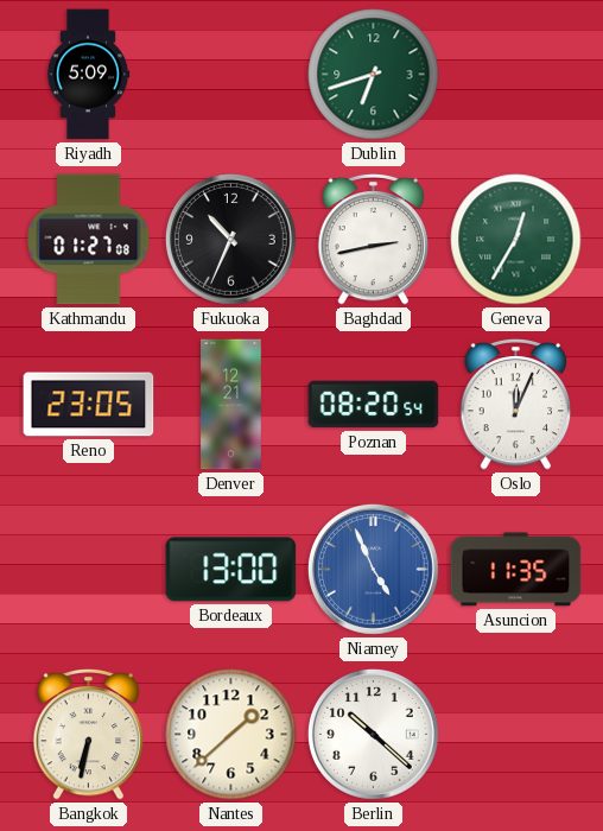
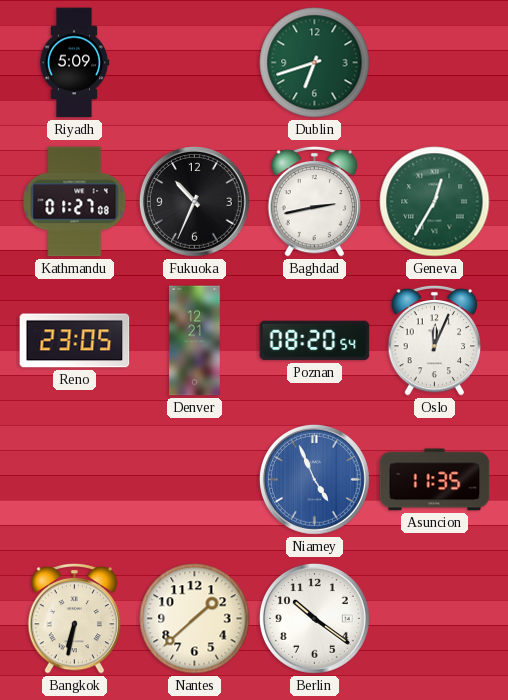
Bordeaux: 13:00 -> none (231, 570)
Berlin: 10:22 -> 10:21 (314, 618)
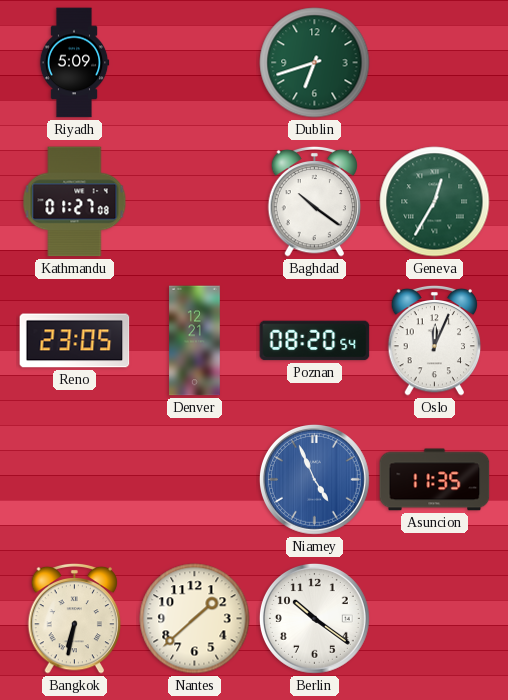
Fukuoka: 10:34 -> none (194, 201)
Baghdad: 2:43 -> 10:21 (315, 201)
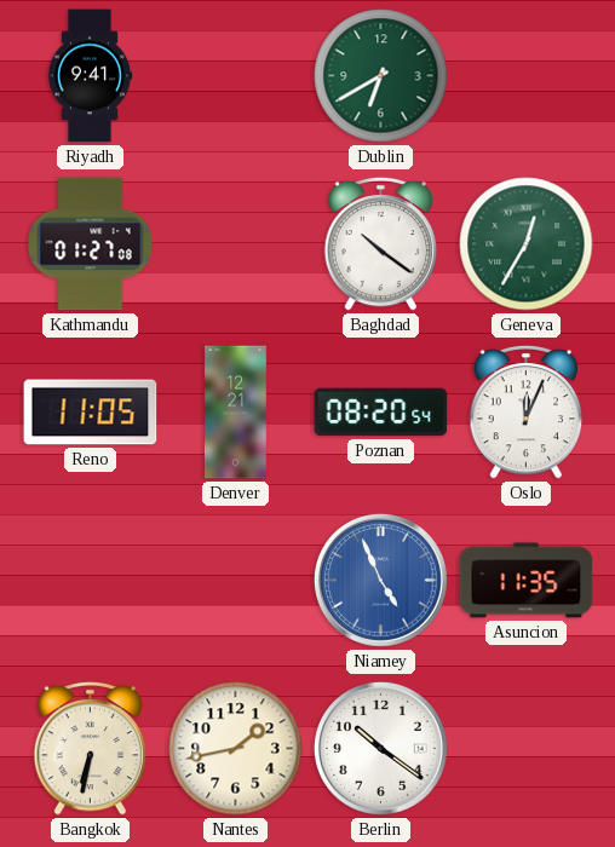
Riyadh: 5:09 -> 9:41 (90, 76)
Dublin: 6:42 -> 6:40 (381, 76)
Reno: 23:05 -> 11:05 (91, 413)
Nantes: 1:38 -> 1:43 (236, 749)
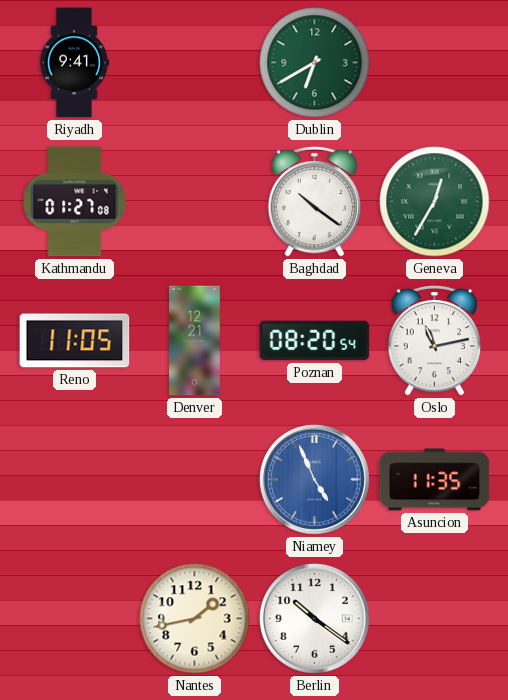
Oslo: 12:04 -> 11:13 (435, 340)
Bangkok: 6:32 -> none (91, 748)
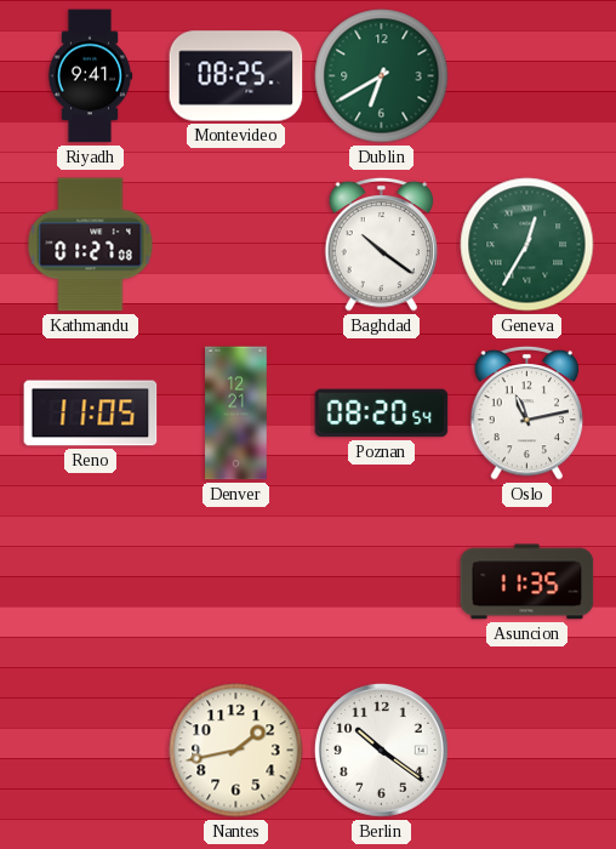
Montevideo: none -> 08:25 (236, 76)
Niamey: 4:56 -> none (314, 479)
